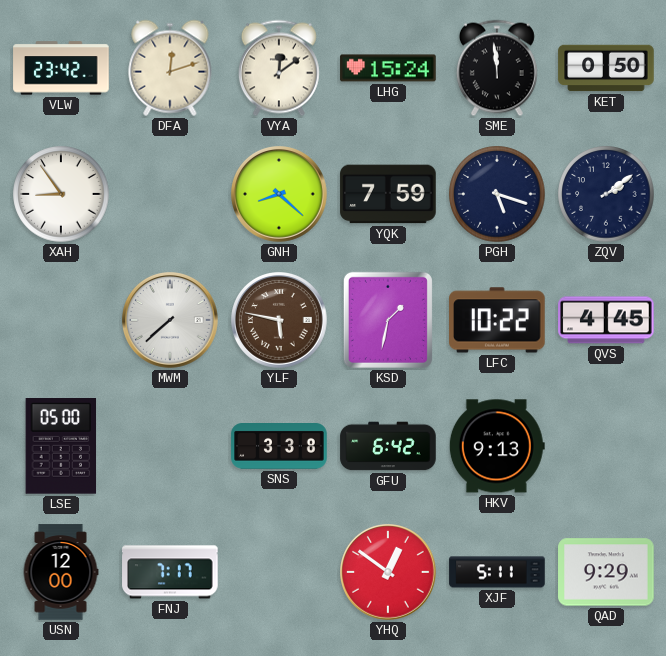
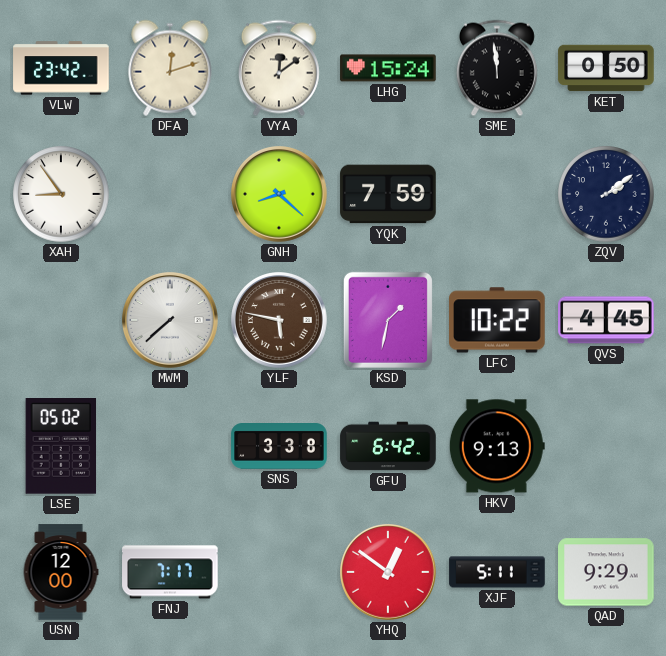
PGH: 5:18 -> none (497, 194)
LSE: 05:00 -> 05:02 (61, 447)
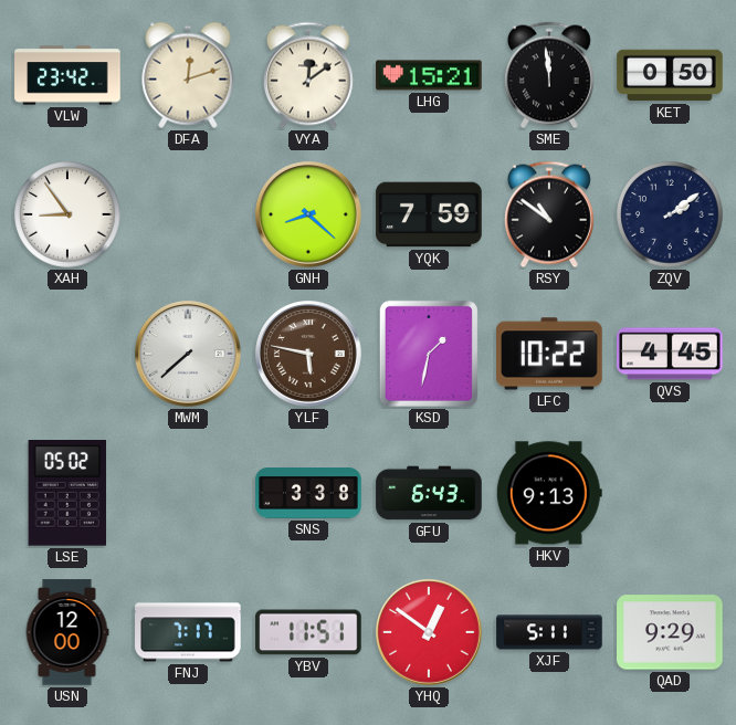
LHG: 15:24 -> 15:21 (429, 75)
RSY: none -> 10:51 (549, 214)
GFU: 6:42 -> 6:43 (429, 493)
YBV: none -> 11:51 (308, 632)
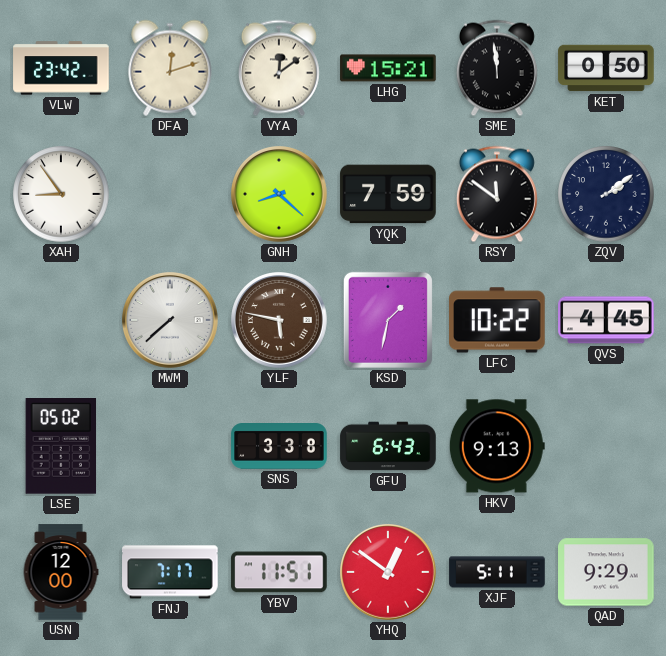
RSY: 10:51 -> 11:51 (497, 194)
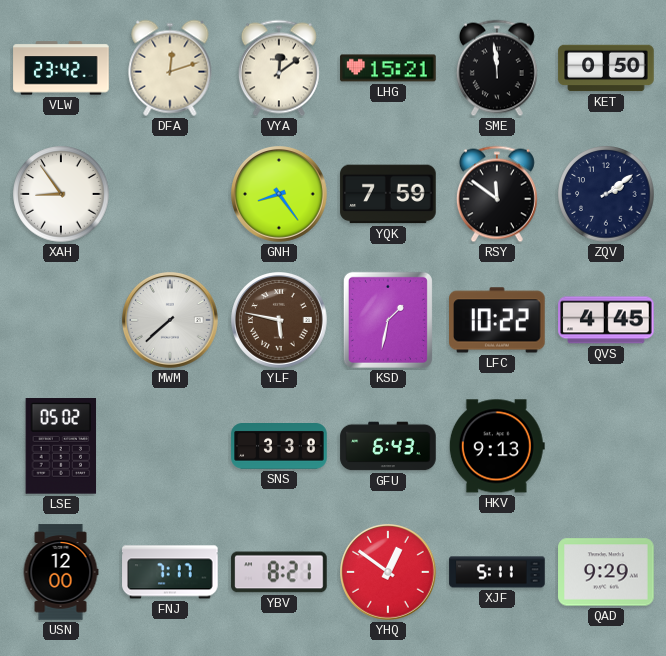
GNH: 8:22 -> 8:24 (280, 195)
YBV: 11:51 -> 8:21 (279, 572)
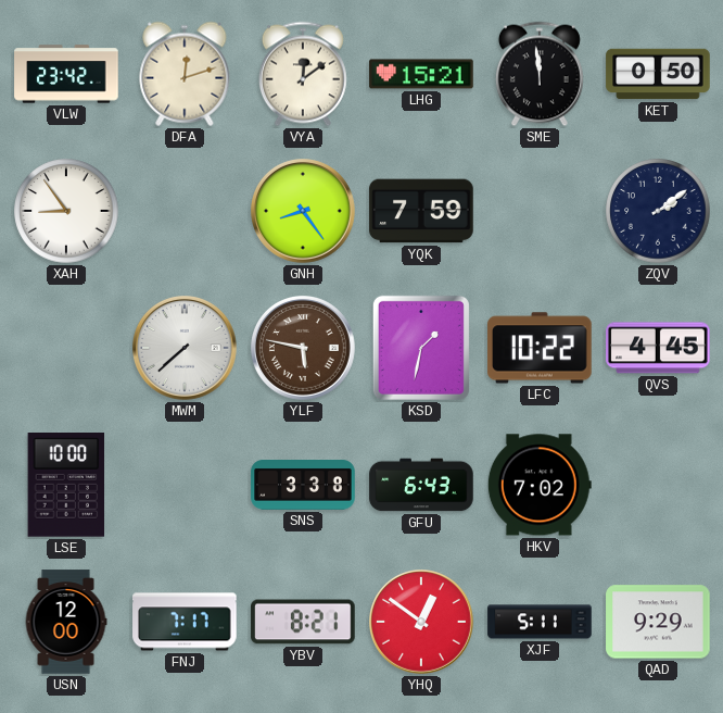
RSY: 11:51 -> none (497, 194)
LSE: 05:02 -> 10:00 (66, 486)
HKV: 9:13 -> 7:02 (540, 485)
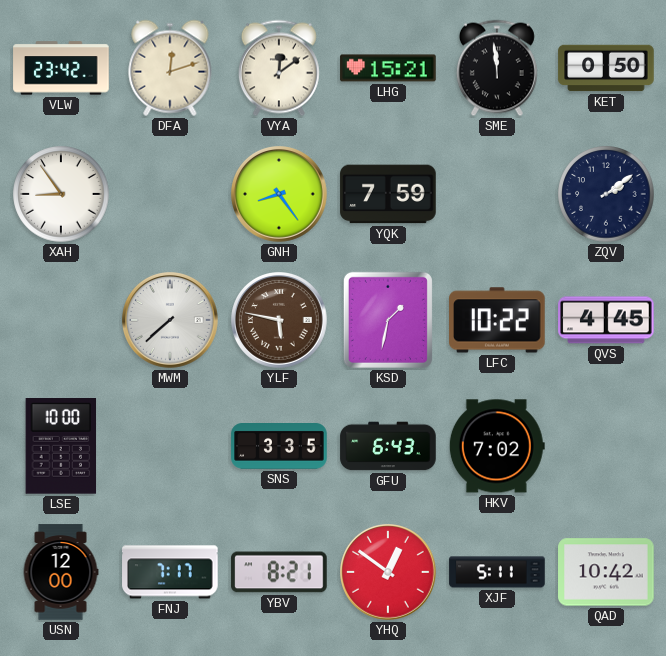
SNS: 3:38 -> 3:35 (279, 447)
QAD: 9:29 -> 10:42 (606, 572)
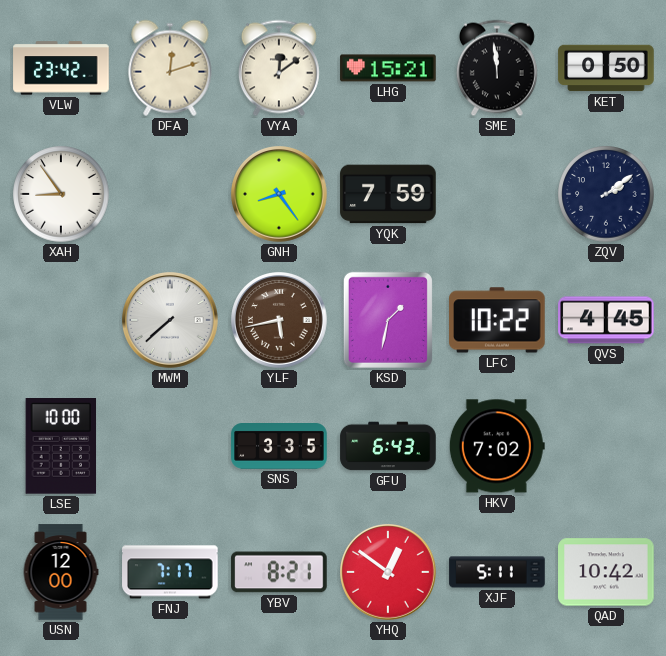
YLF: 5:47 -> 5:43 (280, 321)
